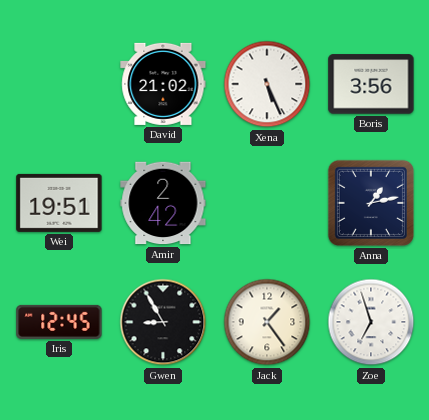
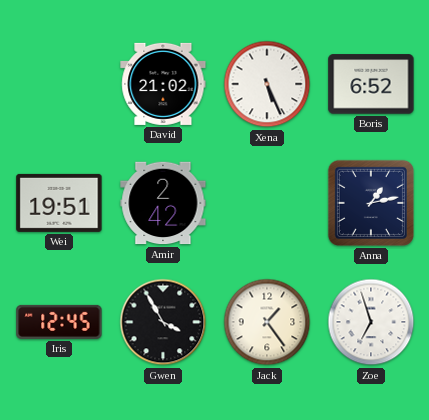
Boris: 3:56 -> 6:52 (371, 84)
Gwen: 8:55 -> 3:55 (163, 322)
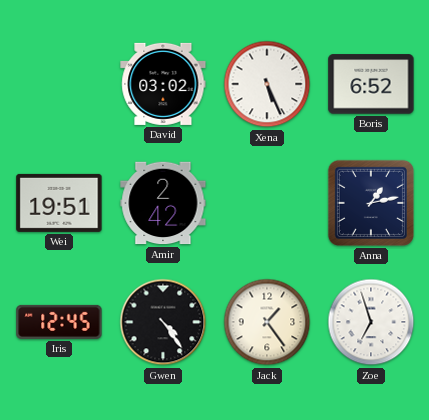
David: 21:02 -> 03:02 (163, 84)
Gwen: 3:55 -> 4:24 (163, 322)
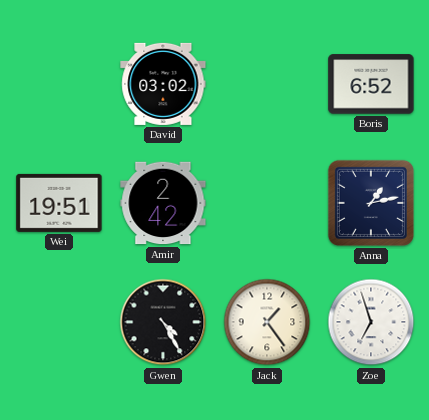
Xena: 5:26 -> none (267, 84)
Iris: 12:45 -> none (59, 322)
Gwen: 4:24 -> 4:25 (163, 322)
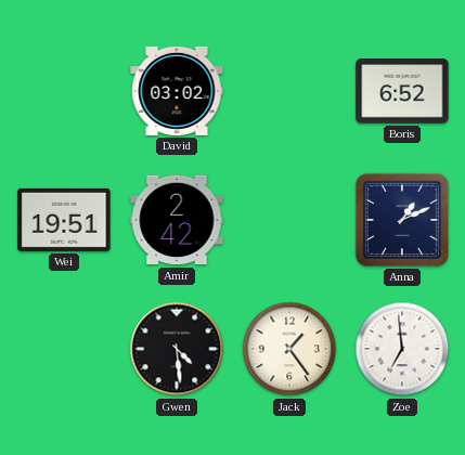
Anna: 1:13 -> 1:11 (402, 220)
Gwen: 4:25 -> 4:29 (177, 349)
Zoe: 6:57 -> 6:59 (402, 349)
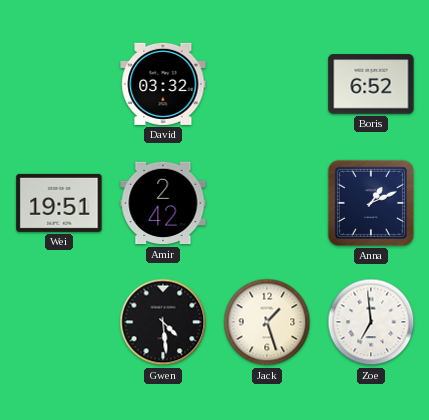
David: 03:02 -> 03:32 (163, 84)
Jack: 1:24 -> 1:27 (267, 322)
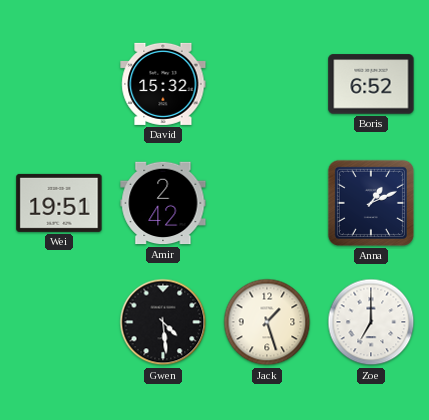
David: 03:32 -> 15:32 (163, 84)
Zoe: 6:59 -> 7:00 (371, 322)
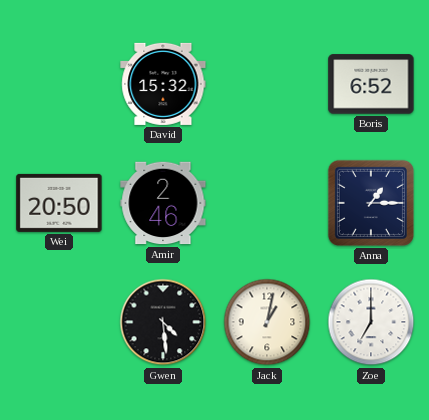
Wei: 19:51 -> 20:50 (59, 203)
Amir: 2:42 -> 2:46 (163, 203)
Anna: 1:11 -> 1:15 (371, 203)
Jack: 1:27 -> 1:02 (267, 322)
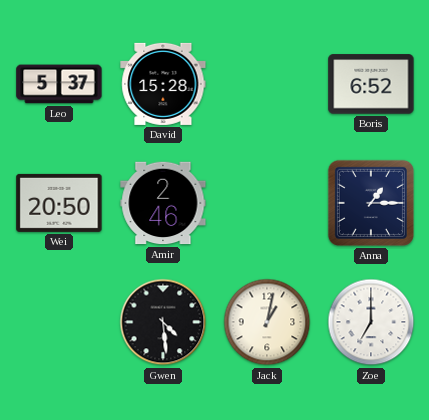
Leo: none -> 5:37 (59, 84)
David: 15:32 -> 15:28 (163, 84)
